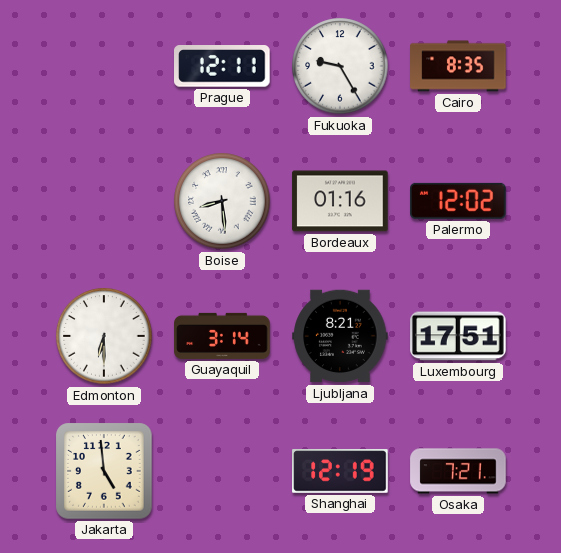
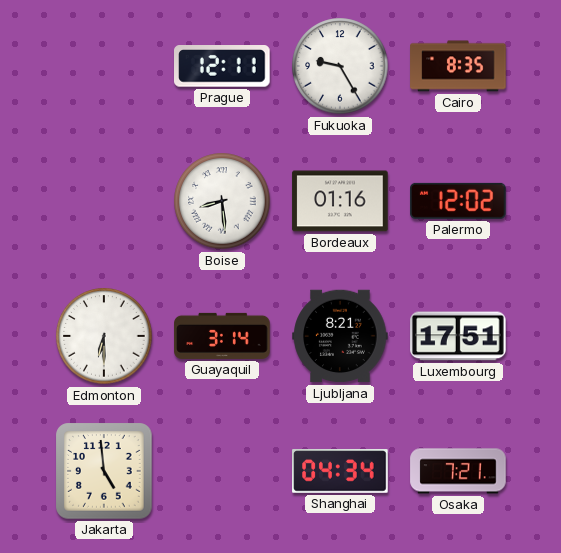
Shanghai: 12:19 -> 04:34 (340, 471)
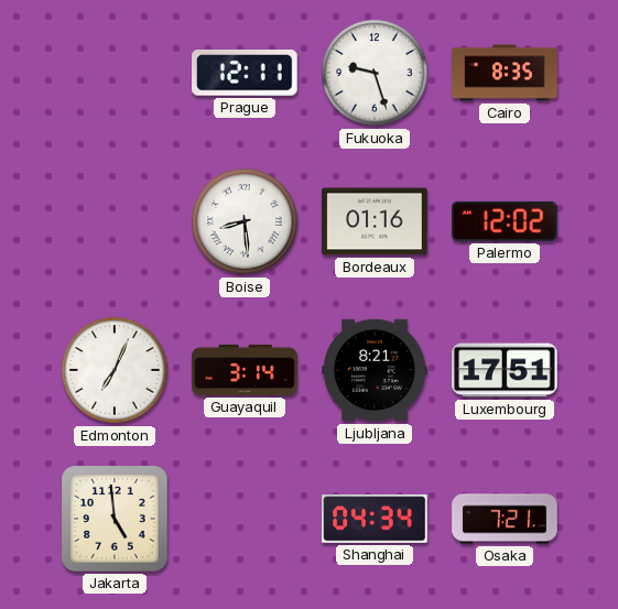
Fukuoka: 9:25 -> 9:27 (375, 73)
Edmonton: 6:30 -> 7:04 (115, 370)
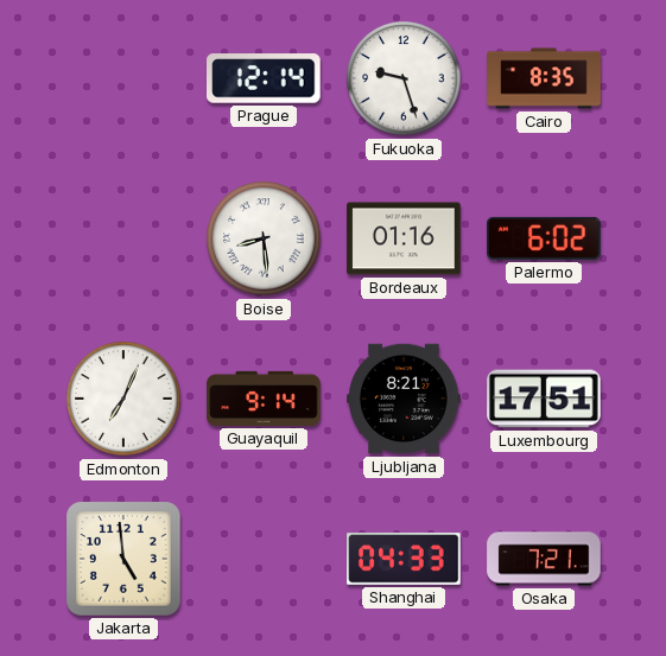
Prague: 12:11 -> 12:14 (265, 79)
Palermo: 12:02 -> 6:02 (544, 238)
Guayaquil: 3:14 -> 9:14 (264, 399)
Shanghai: 04:34 -> 04:33 (404, 559)
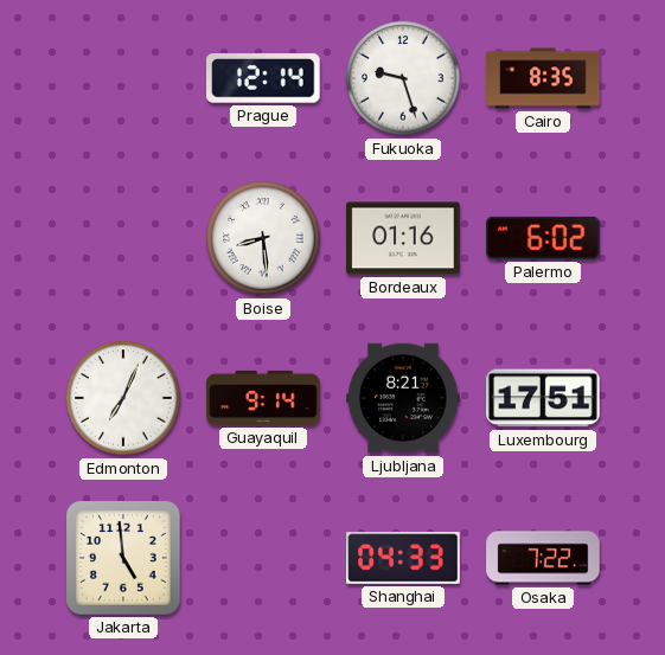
Osaka: 7:21 -> 7:22 (543, 558)
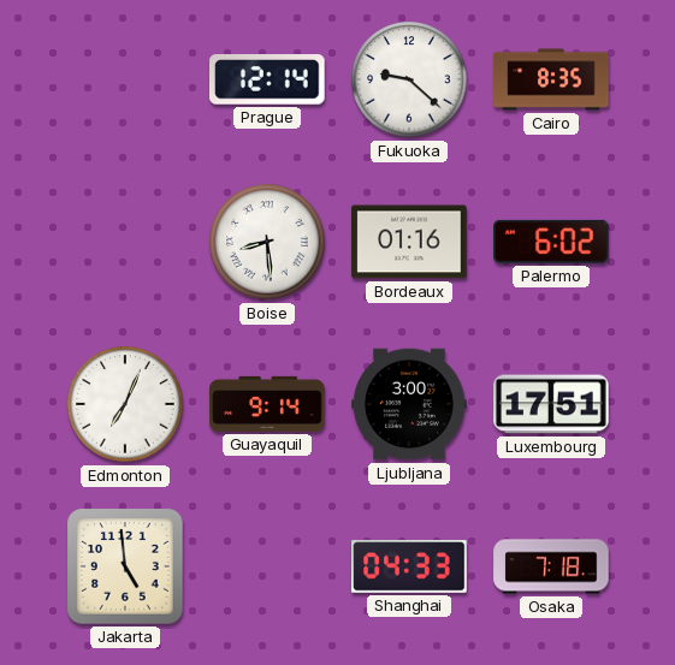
Fukuoka: 9:27 -> 9:22 (409, 79)
Ljubljana: 8:21 -> 3:00 (409, 404)
Osaka: 7:22 -> 7:18 (551, 566)
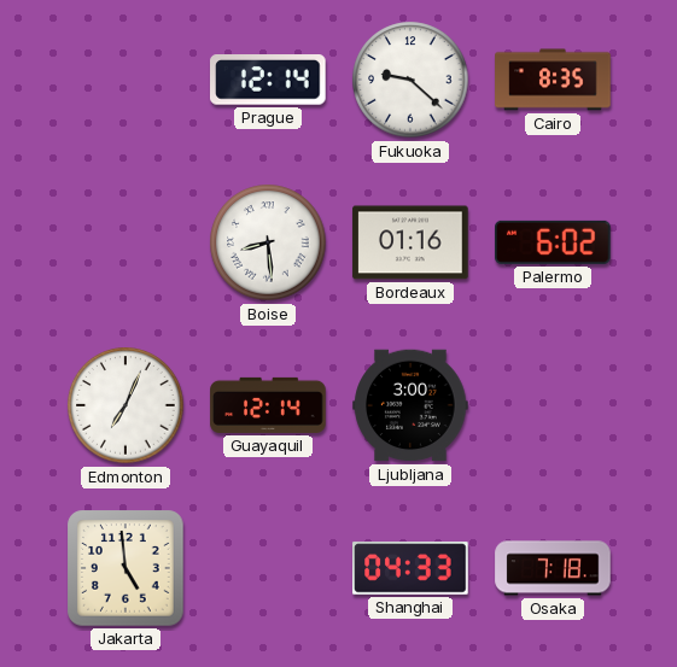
Guayaquil: 9:14 -> 12:14 (268, 405)
Luxembourg: 17:51 -> none (551, 404)
